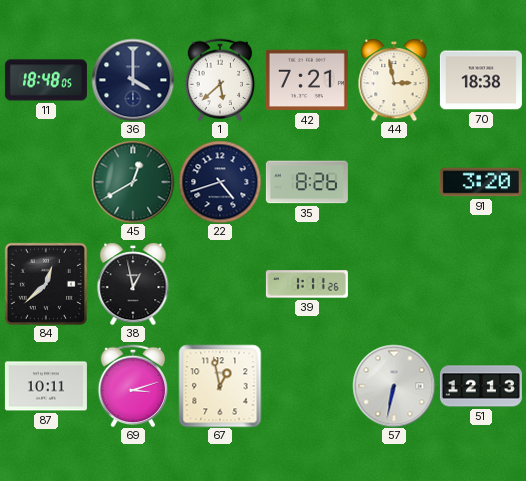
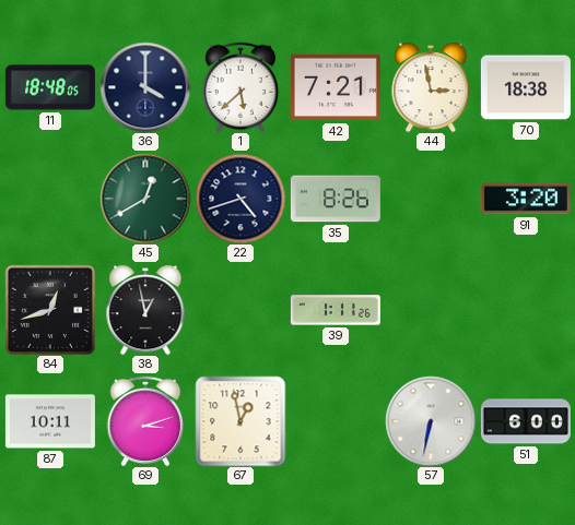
84: 12:38 -> 12:42 (50, 310)
51: 12:13 -> 6:00 (526, 421)
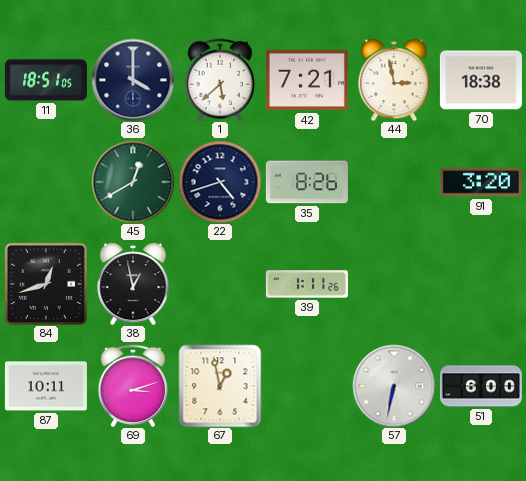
11: 18:48 -> 18:51 (46, 80)
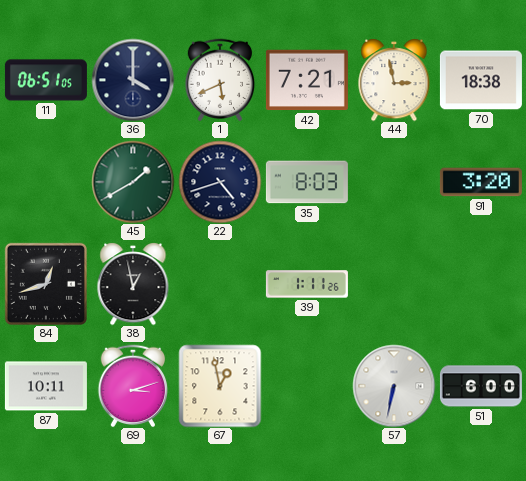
11: 18:51 -> 06:51 (46, 80)
1: 5:38 -> 5:41 (220, 80)
45: 12:40 -> 1:40 (133, 182)
35: 8:26 -> 8:03 (307, 182)
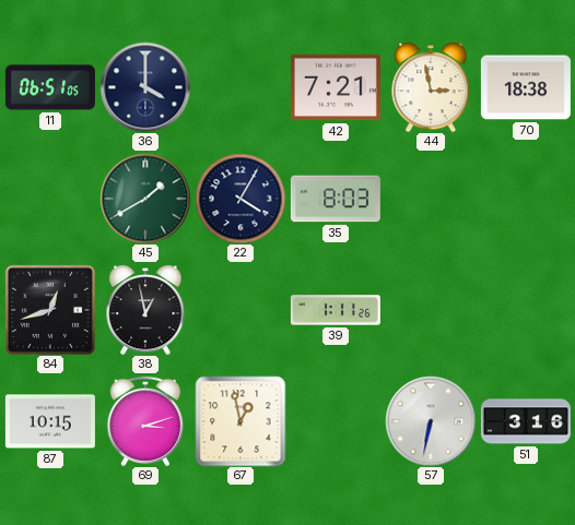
1: 5:41 -> none (220, 80)
22: 4:42 -> 4:05 (240, 199)
91: 3:20 -> none (481, 182)
87: 10:11 -> 10:15 (50, 421)
51: 6:00 -> 3:16 (526, 421)
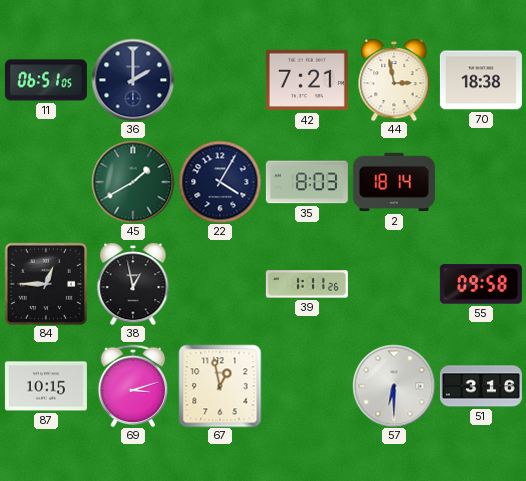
36: 4:00 -> 2:00 (133, 80)
2: none -> 18:14 (394, 182)
84: 12:42 -> 12:45 (46, 284)
55: none -> 09:58 (481, 284)
57: 6:32 -> 6:30 (394, 386)
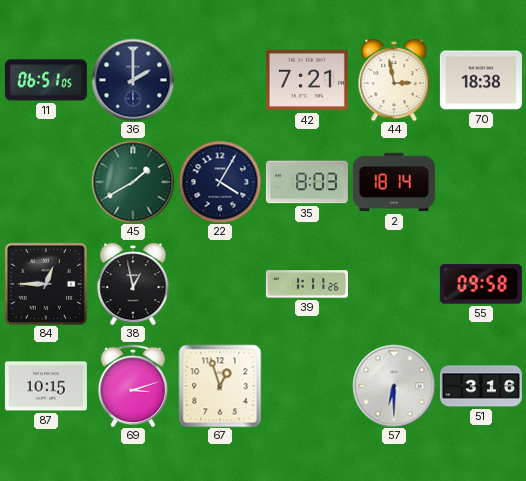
67: 12:58 -> 12:57 (220, 386)
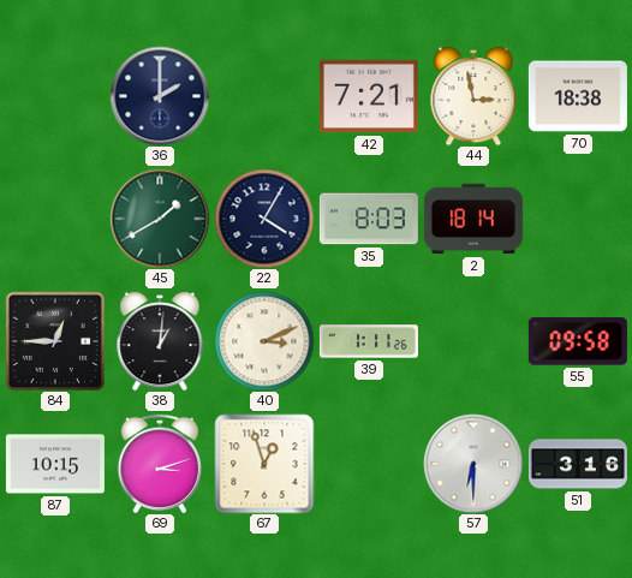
11: 06:51 -> none (46, 80)
38: 12:58 -> 1:01 (160, 341)
40: none -> 3:11 (264, 341)
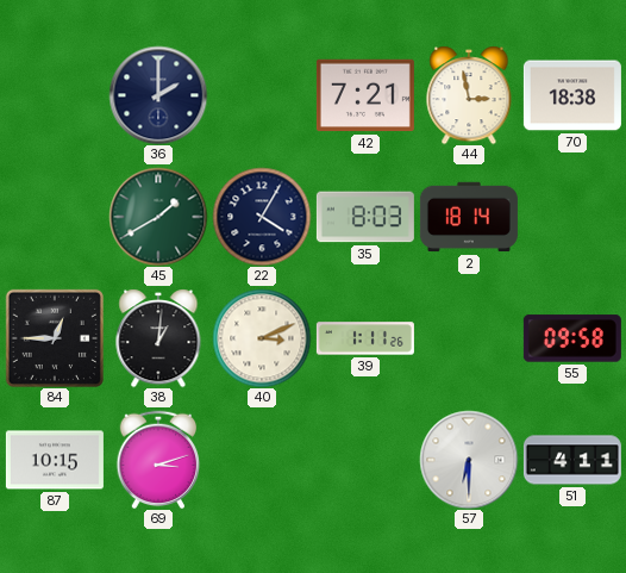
67: 12:57 -> none (264, 464)
51: 3:16 -> 4:11 (572, 460)
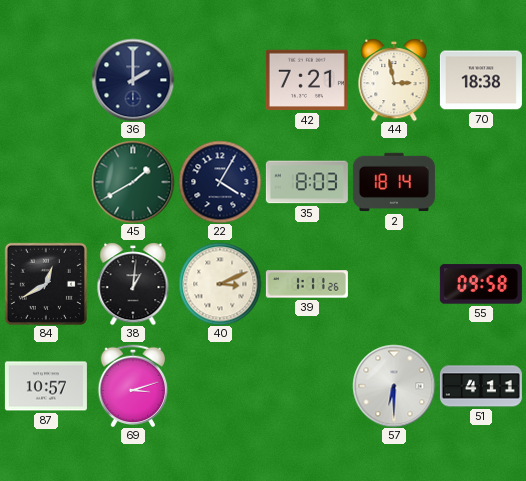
84: 12:45 -> 12:40 (46, 284)
87: 10:15 -> 10:57 (46, 386)
